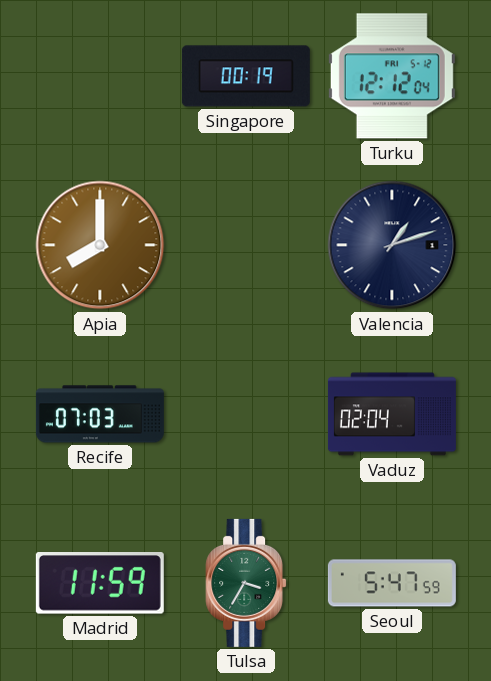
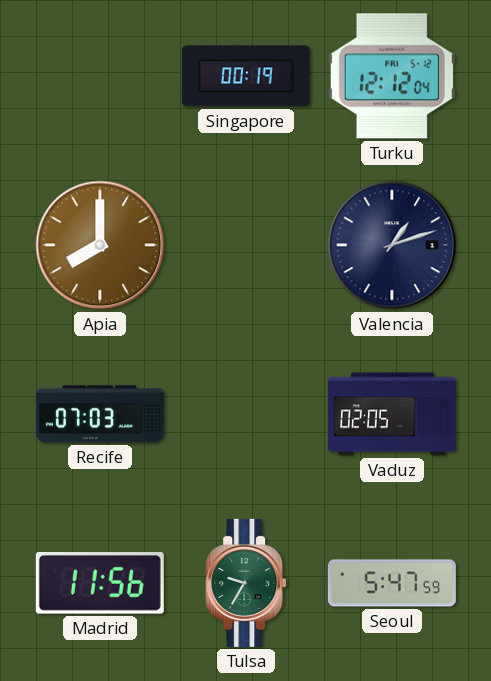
Vaduz: 02:04 -> 02:05 (392, 414)
Madrid: 11:59 -> 11:56 (100, 583)
Tulsa: 3:35 -> 9:35 (246, 583)
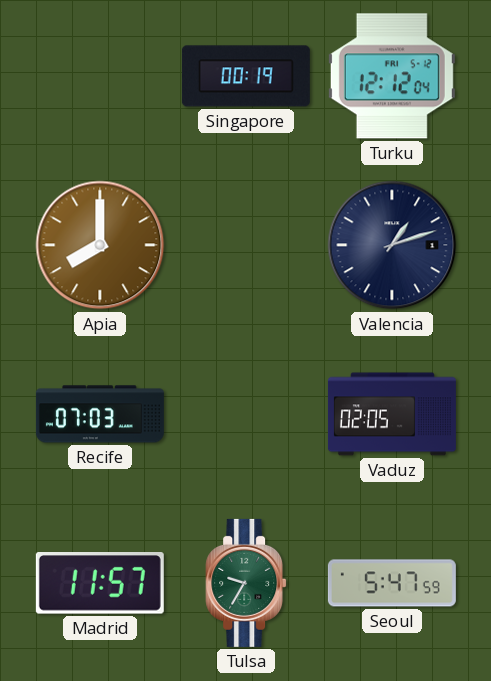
Madrid: 11:56 -> 11:57 (100, 583)
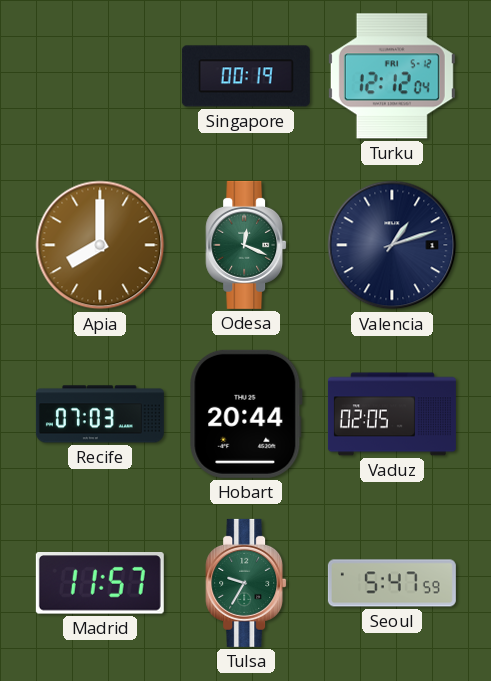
Odesa: none -> 12:19 (246, 245)
Hobart: none -> 20:44 (246, 414)
